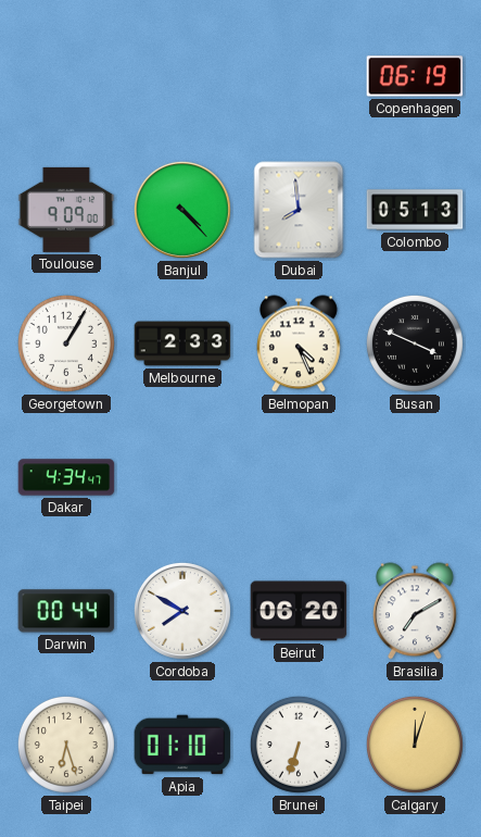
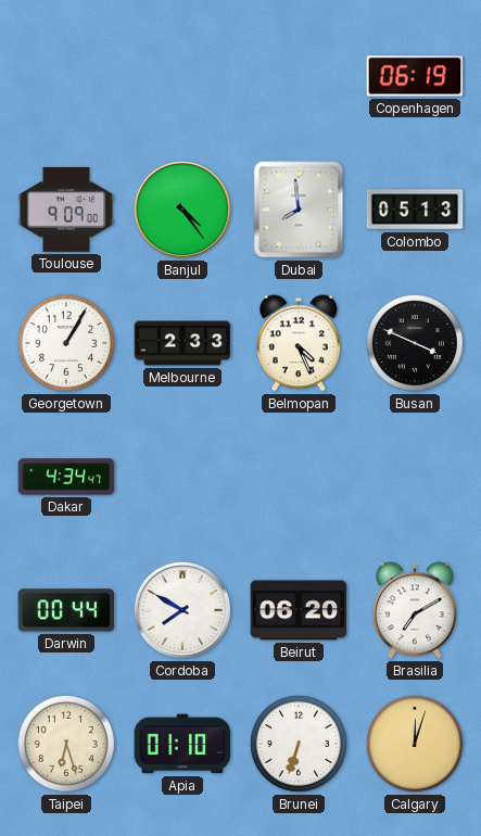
Banjul: 4:23 -> 4:24 (182, 210)
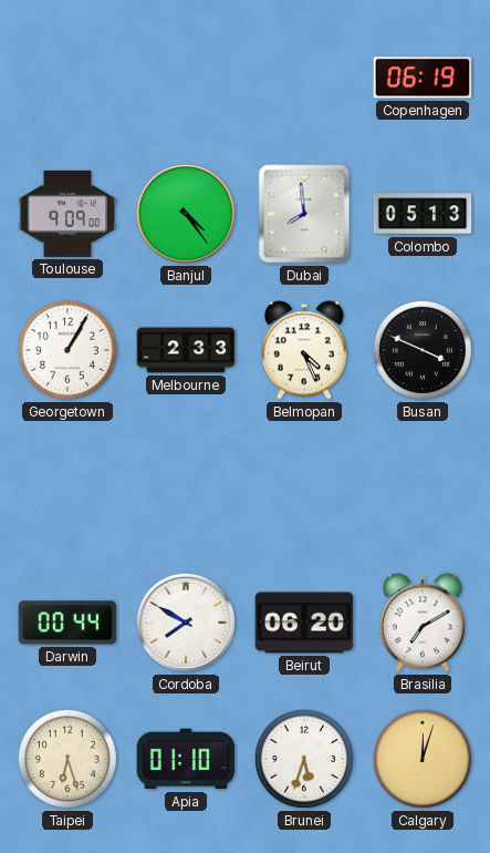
Dakar: 4:34 -> none (66, 477)
Brunei: 6:33 -> 5:33 (304, 759)
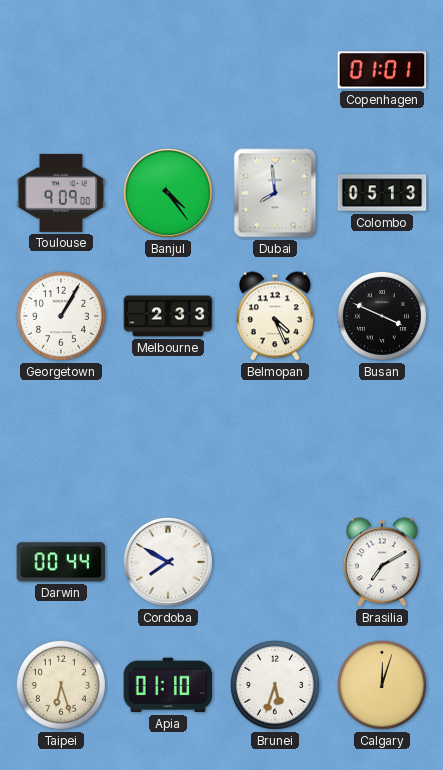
Copenhagen: 06:19 -> 01:01 (382, 70)
Beirut: 06:20 -> none (304, 623)
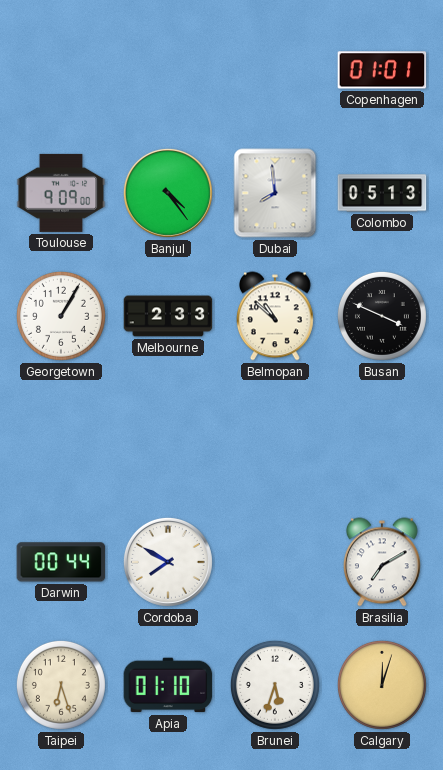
Belmopan: 4:26 -> 10:52 (275, 316)
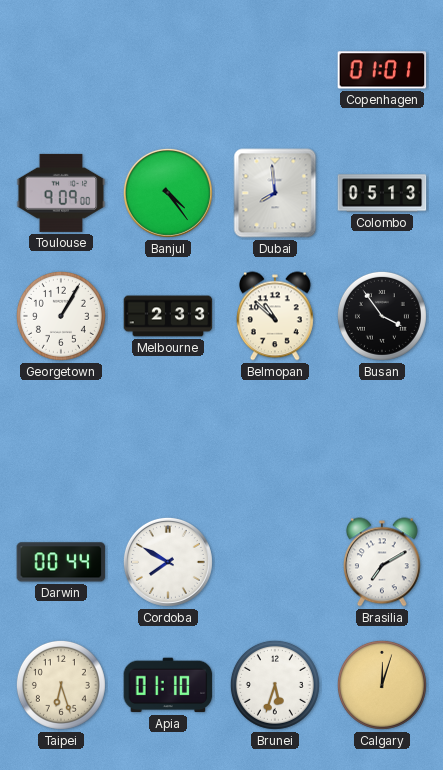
Busan: 3:49 -> 3:54 (382, 316)
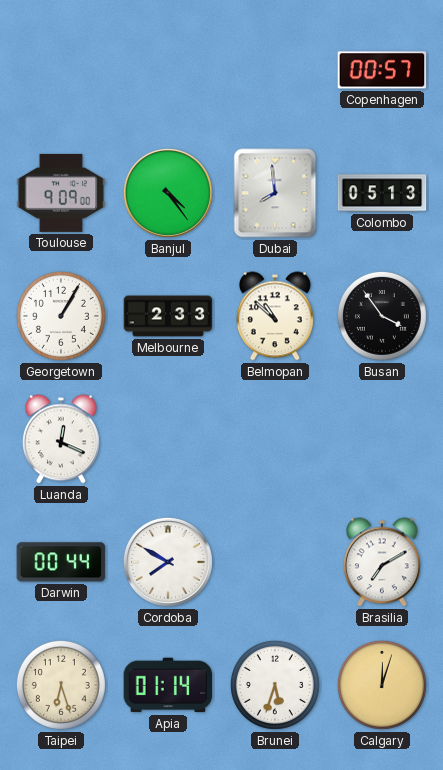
Copenhagen: 01:01 -> 00:57 (382, 70)
Luanda: none -> 12:19 (61, 439)
Apia: 01:10 -> 01:14 (168, 685)
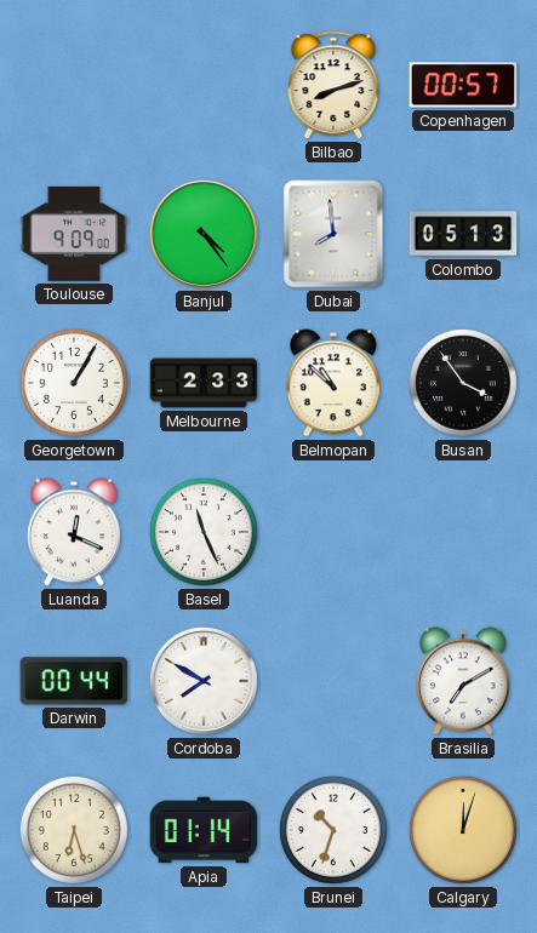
Bilbao: none -> 8:12 (333, 86)
Basel: none -> 11:26 (204, 532)
Brunei: 5:33 -> 10:33 (333, 830)
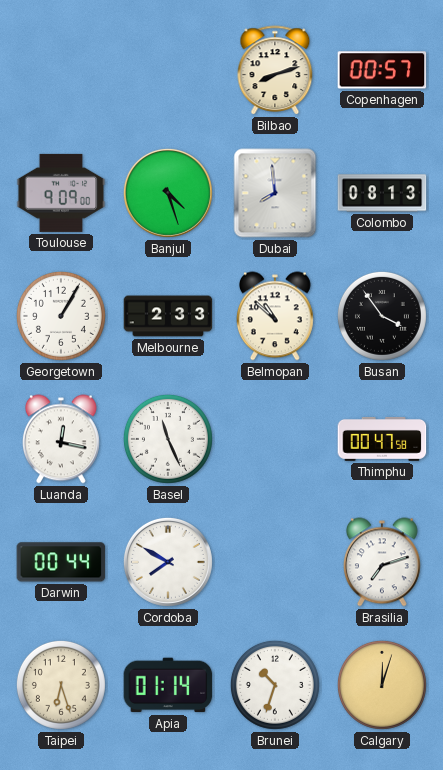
Banjul: 4:24 -> 4:27 (168, 193)
Colombo: 05:13 -> 08:13 (382, 193)
Luanda: 12:19 -> 12:17 (61, 439)
Thimphu: none -> 00:47 (382, 440)
Brasilia: 7:10 -> 7:12 (382, 562)
